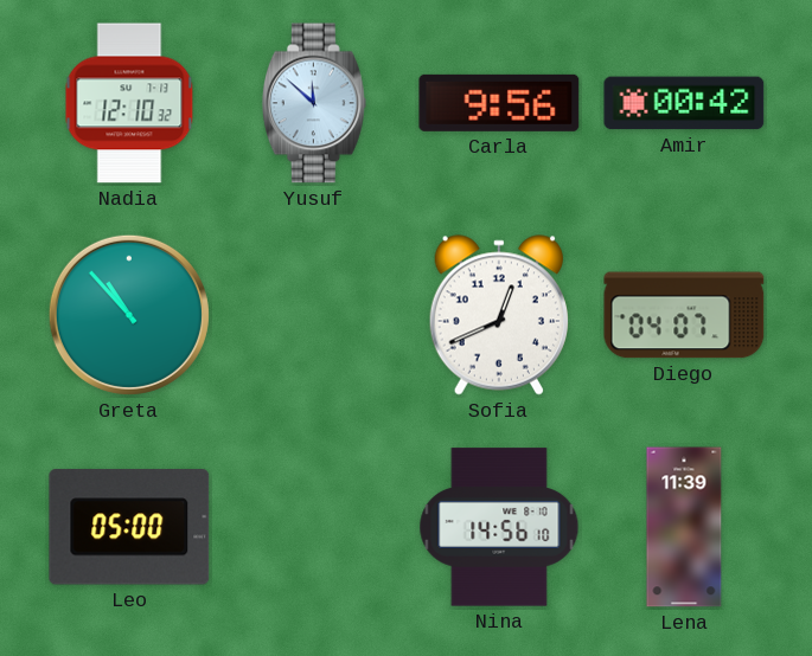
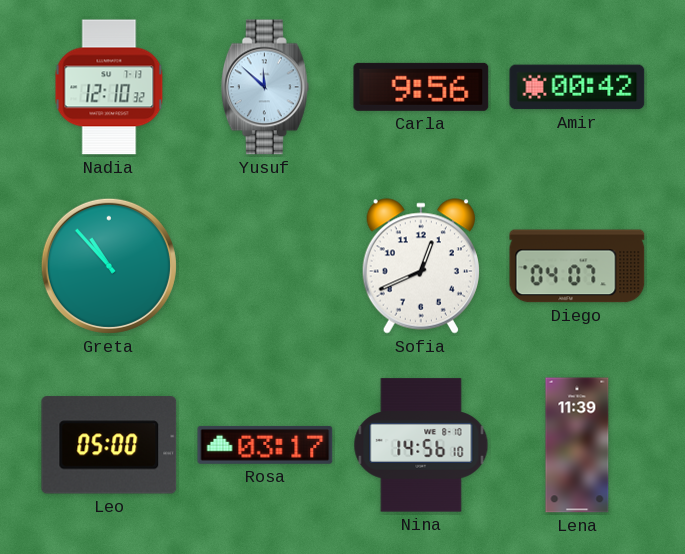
Rosa: none -> 03:17 (265, 445)
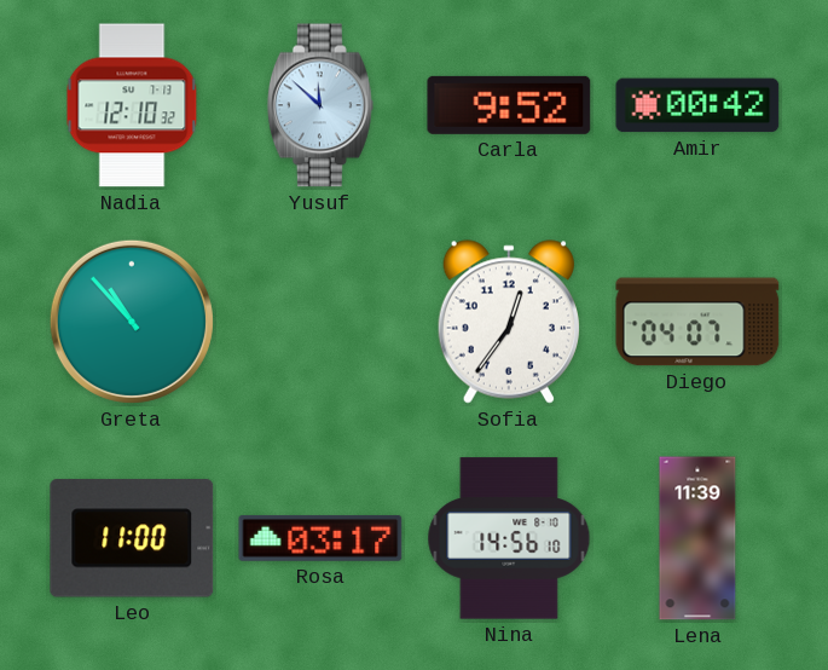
Carla: 9:56 -> 9:52 (509, 105)
Sofia: 12:41 -> 12:36 (509, 322)
Leo: 05:00 -> 11:00 (132, 538)
